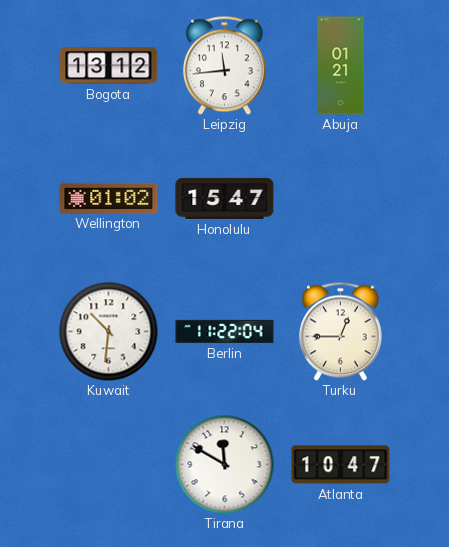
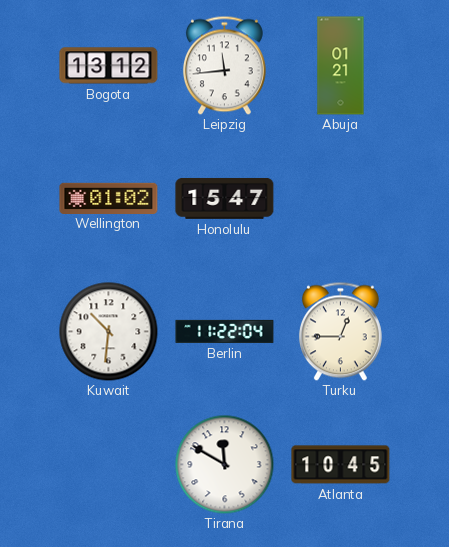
Atlanta: 10:47 -> 10:45 (341, 465)
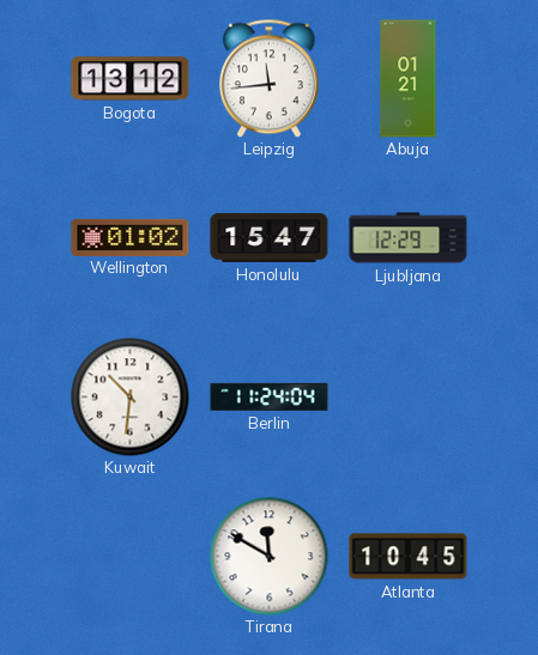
Ljubljana: none -> 12:29 (409, 238)
Berlin: 11:22 -> 11:24 (270, 396)
Turku: 12:45 -> none (340, 331)
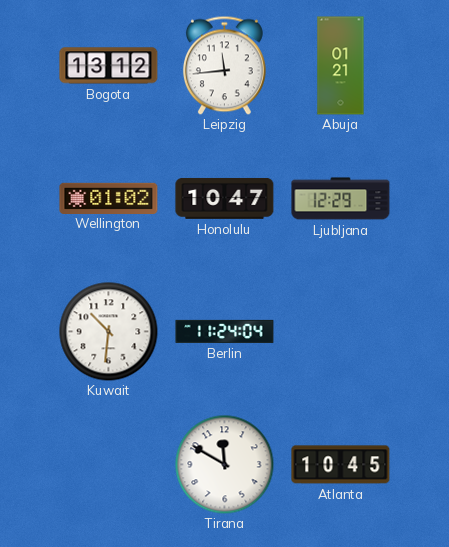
Honolulu: 15:47 -> 10:47 (225, 198)
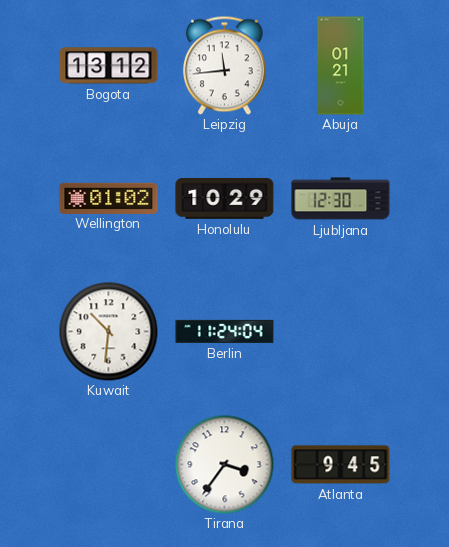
Honolulu: 10:47 -> 10:29 (225, 198)
Ljubljana: 12:29 -> 12:30 (341, 199)
Tirana: 11:50 -> 3:36 (225, 465)
Atlanta: 10:45 -> 9:45 (341, 465)
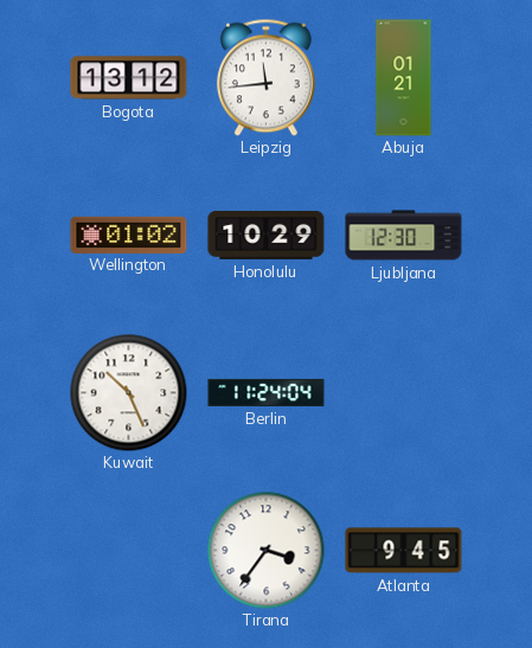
Kuwait: 10:31 -> 10:26 (129, 393)
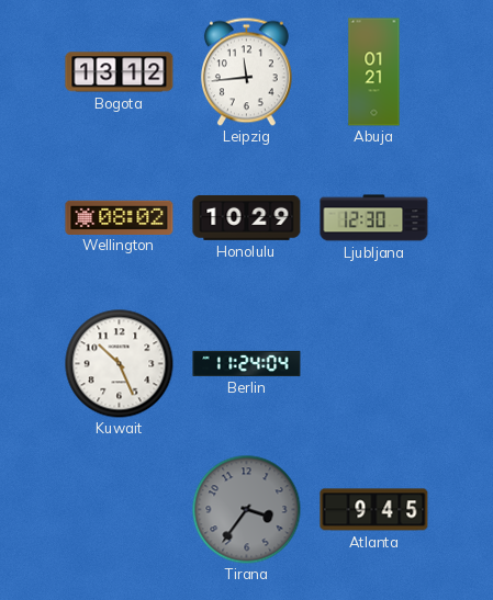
Wellington: 01:02 -> 08:02 (120, 217)
Tirana dial: white -> grey (247, 510)
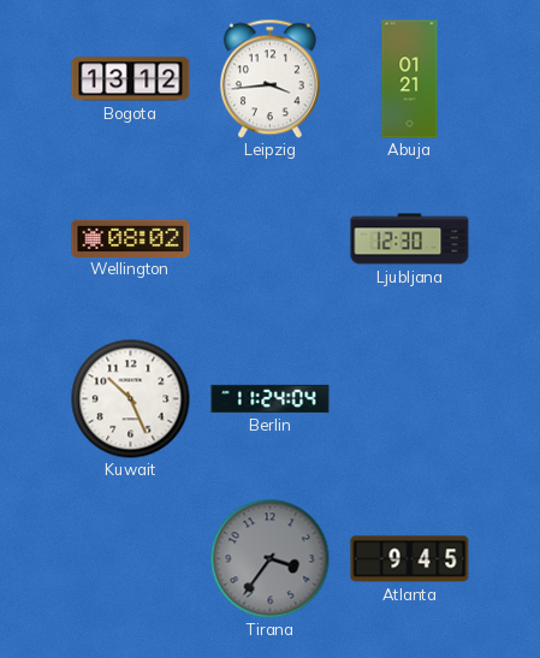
Leipzig: 11:44 -> 3:44 (269, 78)
Honolulu: 10:29 -> none (247, 217)
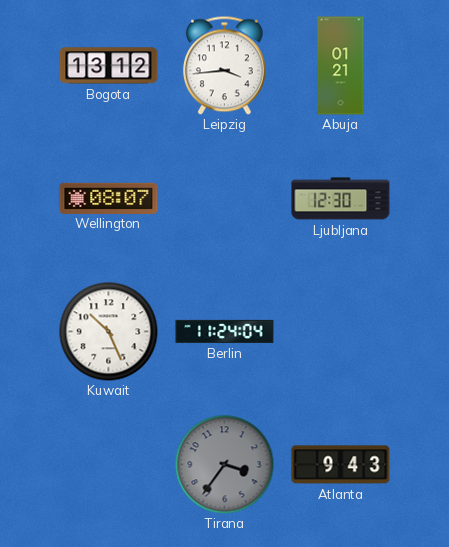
Wellington: 08:02 -> 08:07 (109, 198)
Atlanta: 9:45 -> 9:43 (341, 465)
